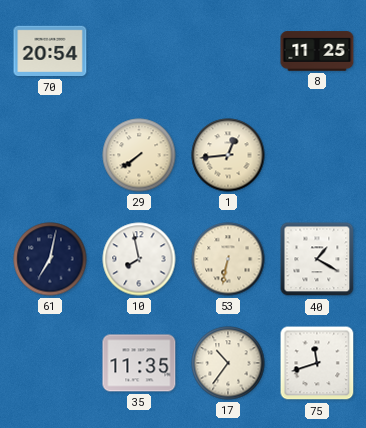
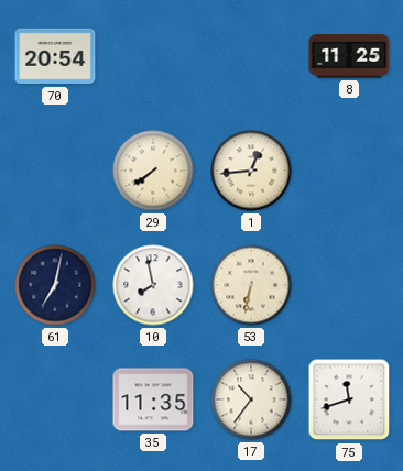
40: 1:20 -> none (317, 259)
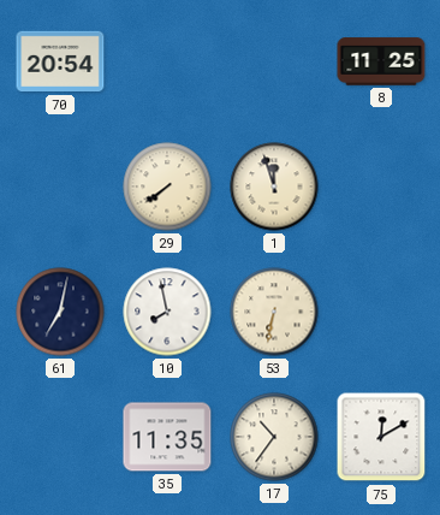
1: 12:44 -> 11:57 (274, 187)
75: 11:42 -> 12:10 (381, 437)
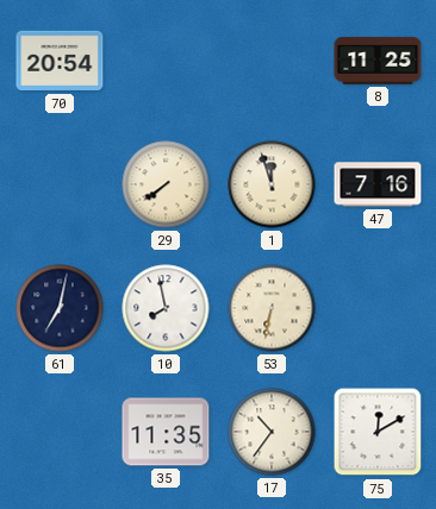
47: none -> 7:16 (378, 184)
